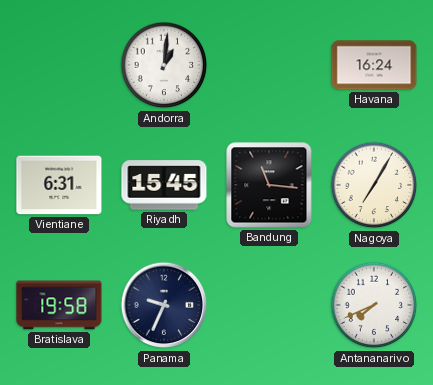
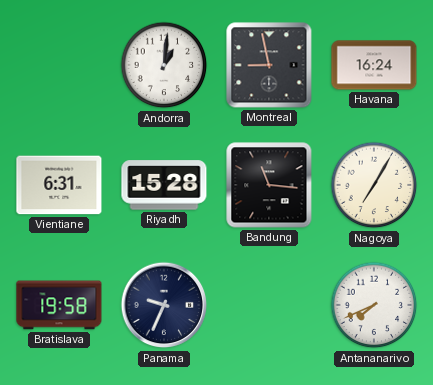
Montreal: none -> 8:58 (269, 65)
Riyadh: 15:45 -> 15:28 (164, 185)
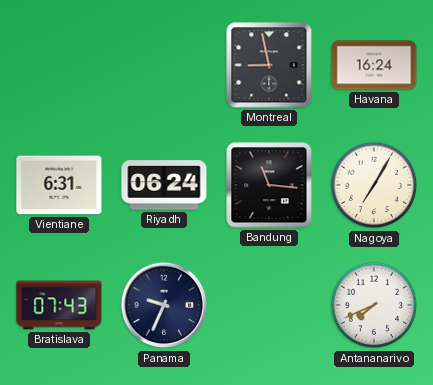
Andorra: 1:01 -> none (164, 65)
Riyadh: 15:28 -> 06:24 (164, 185)
Bratislava: 19:58 -> 07:43 (59, 305)
